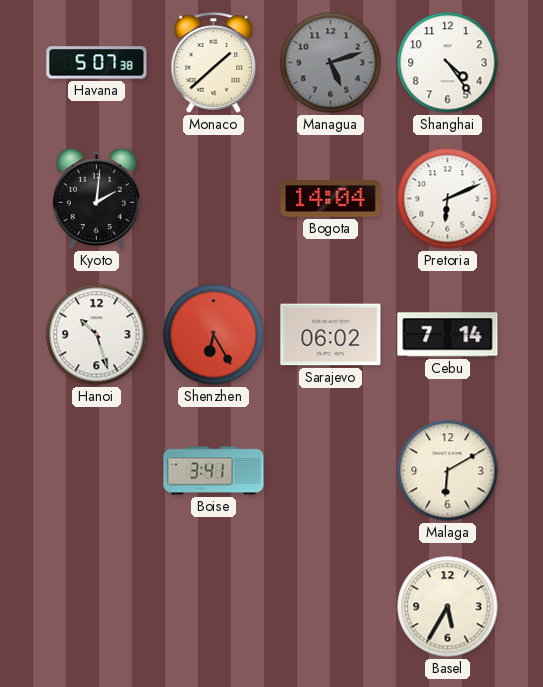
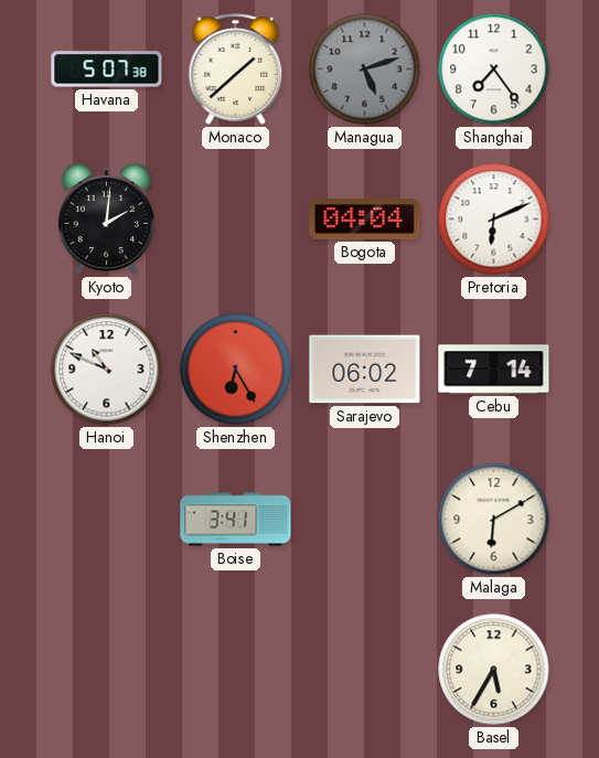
Shanghai: 4:24 -> 7:24 (494, 70)
Bogota: 14:04 -> 04:04 (365, 220)
Hanoi: 10:27 -> 10:49 (107, 370)
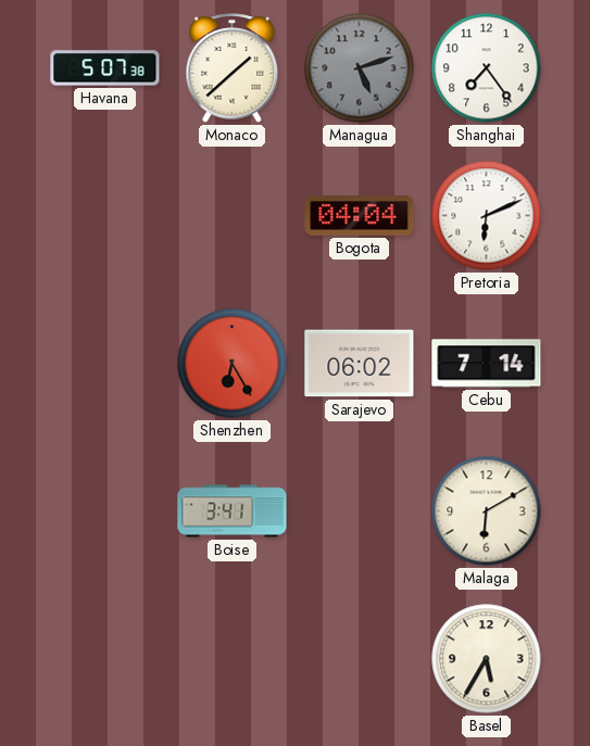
Kyoto: 2:01 -> none (106, 218)
Hanoi: 10:49 -> none (107, 370)
